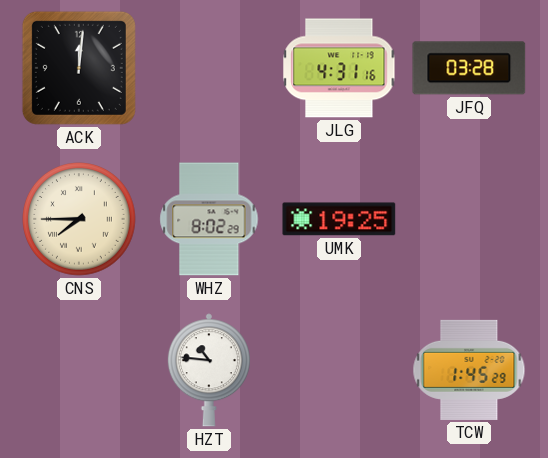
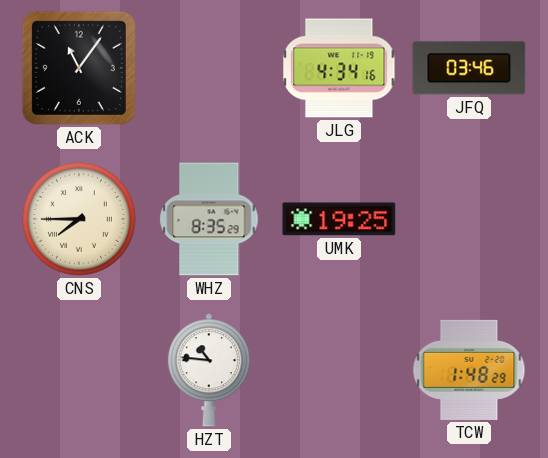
ACK: 12:01 -> 11:06 (79, 68)
JLG: 4:31 -> 4:34 (339, 68)
JFQ: 03:28 -> 03:46 (469, 68)
WHZ: 8:02 -> 8:35 (209, 219)
TCW: 1:45 -> 1:48 (469, 370)
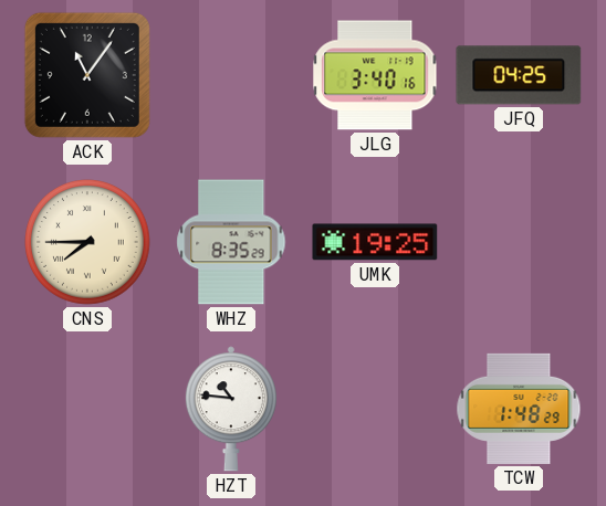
JLG: 4:34 -> 3:40 (375, 75)
JFQ: 03:46 -> 04:25 (519, 75)
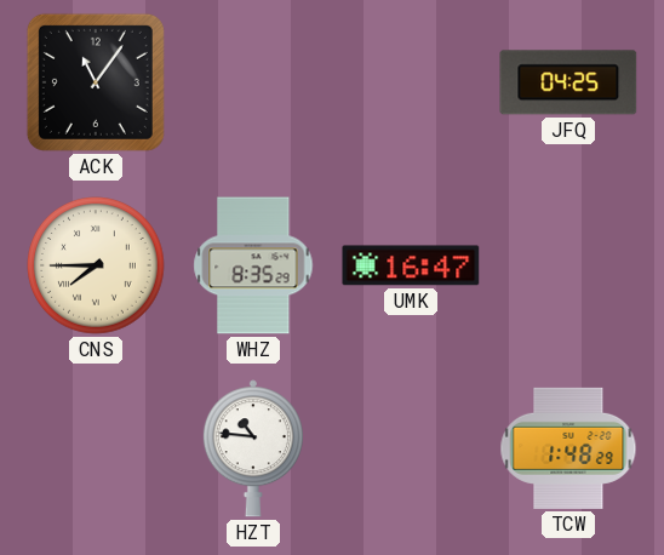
JLG: 3:40 -> none (375, 75)
UMK: 19:25 -> 16:47 (411, 265)
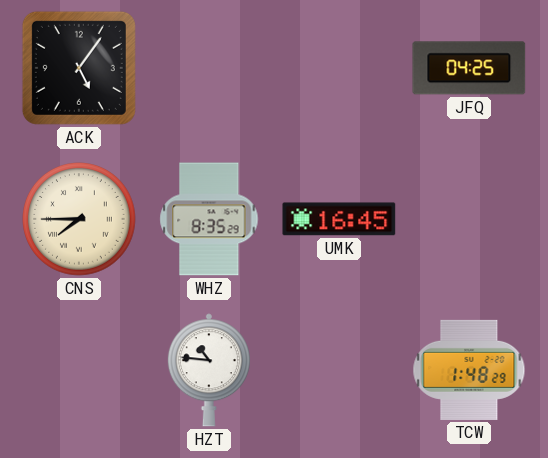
ACK: 11:06 -> 5:06 (79, 68)
UMK: 16:47 -> 16:45 (339, 219)
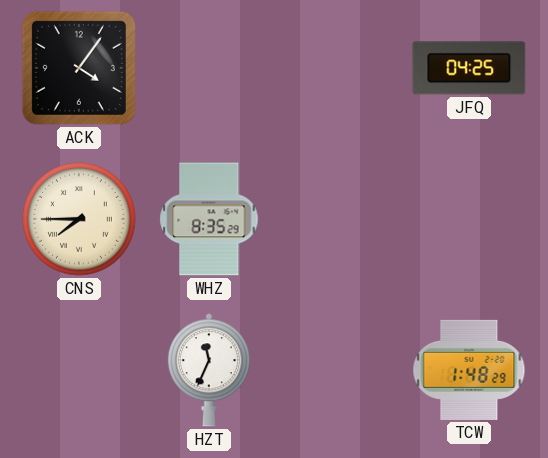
ACK: 5:06 -> 4:06 (79, 68)
UMK: 16:45 -> none (339, 219)
HZT: 10:46 -> 11:34 (209, 370)
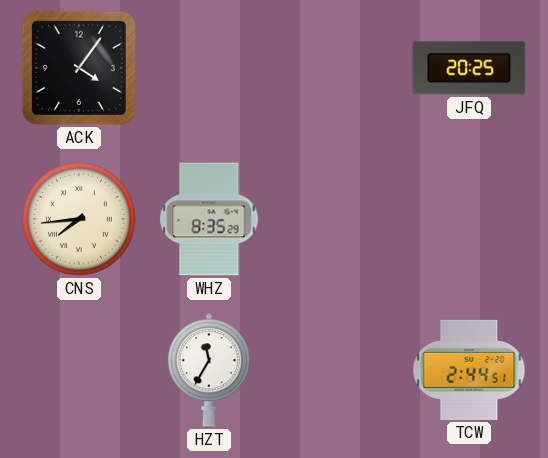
JFQ: 04:25 -> 20:25 (469, 68)
CNS: 7:45 -> 7:44 (80, 220)
HZT: 11:34 -> 11:35 (209, 370)
TCW: 1:48 -> 2:44 (469, 370)
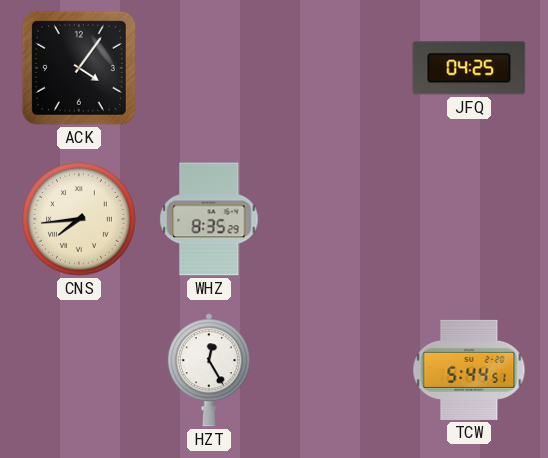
JFQ: 20:25 -> 04:25 (469, 68)
HZT: 11:35 -> 12:25 (209, 370)
TCW: 2:44 -> 5:44 (469, 370)
